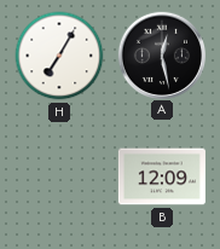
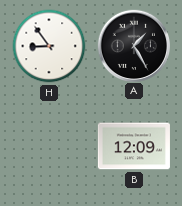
H: 7:05 -> 8:54 (49, 46)
A: 12:28 -> 1:25 (133, 45)
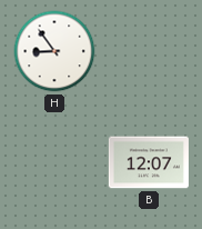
A: 1:25 -> none (133, 45)
B: 12:09 -> 12:07 (149, 162)
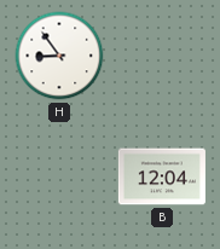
B: 12:07 -> 12:04 (162, 176)
